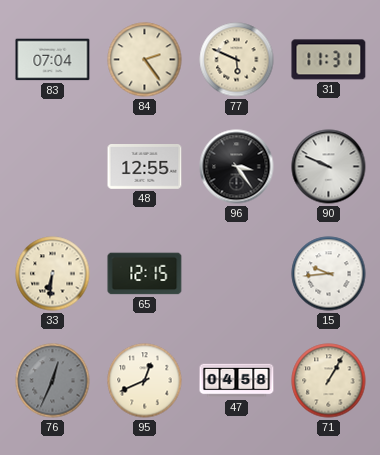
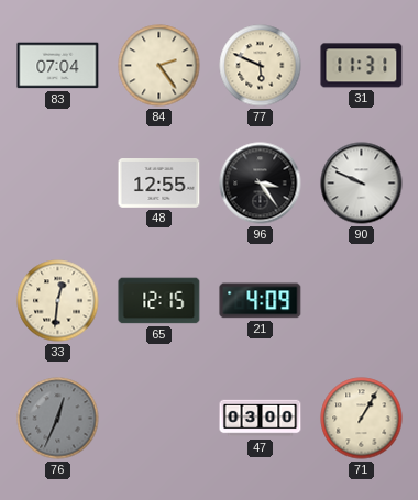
33: 6:31 -> 12:31 (58, 301)
21: none -> 4:09 (261, 301)
15: 9:44 -> none (329, 274)
95: 12:41 -> none (145, 381)
47: 04:58 -> 03:00 (261, 419)
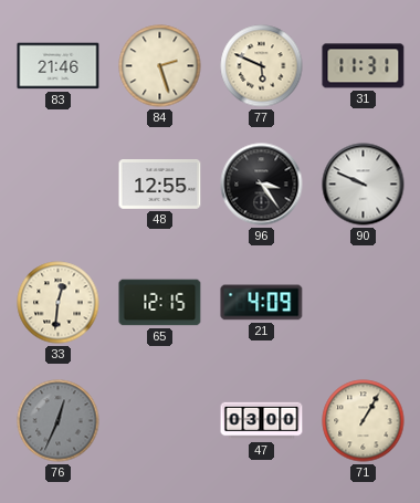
83: 07:04 -> 21:46 (59, 66)
84: 2:24 -> 2:27 (160, 66)
